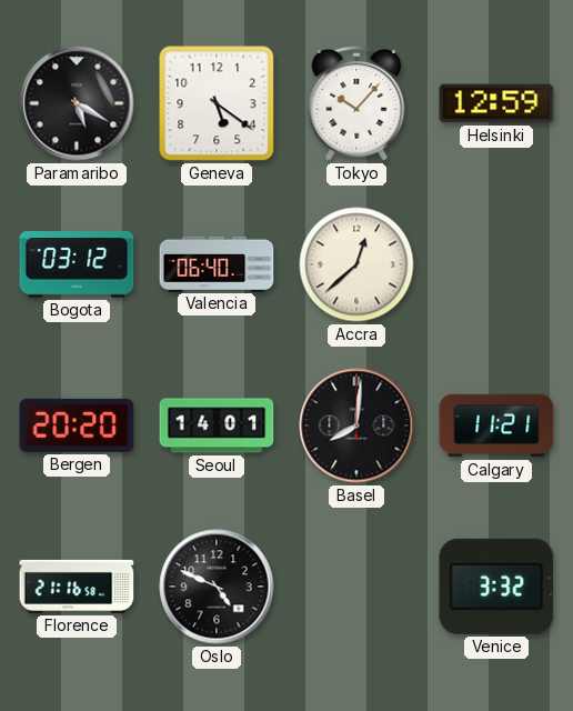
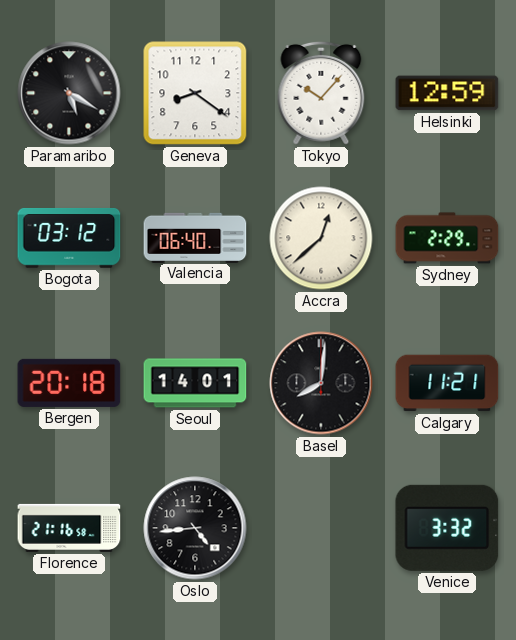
Geneva: 5:21 -> 8:21 (195, 93)
Sydney: none -> 2:29 (447, 238)
Bergen: 20:20 -> 20:18 (69, 383)
Oslo: 4:49 -> 4:44 (195, 528)
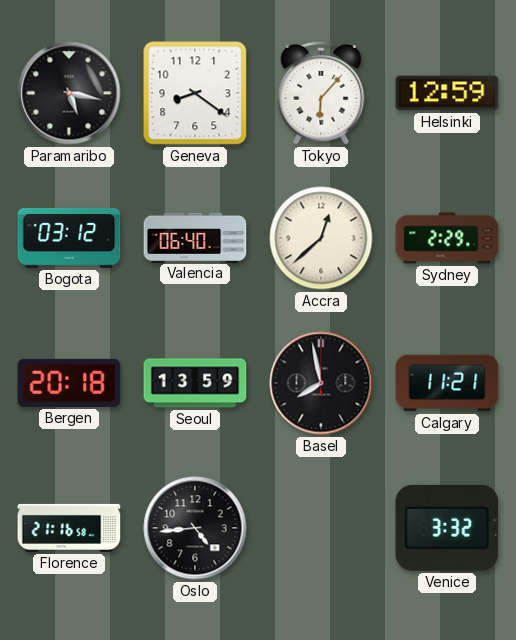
Paramaribo: 5:20 -> 5:17 (69, 93)
Tokyo: 10:07 -> 6:07 (321, 93)
Seoul: 14:01 -> 13:59 (195, 383)
Basel: 8:01 -> 7:58 (321, 383)
